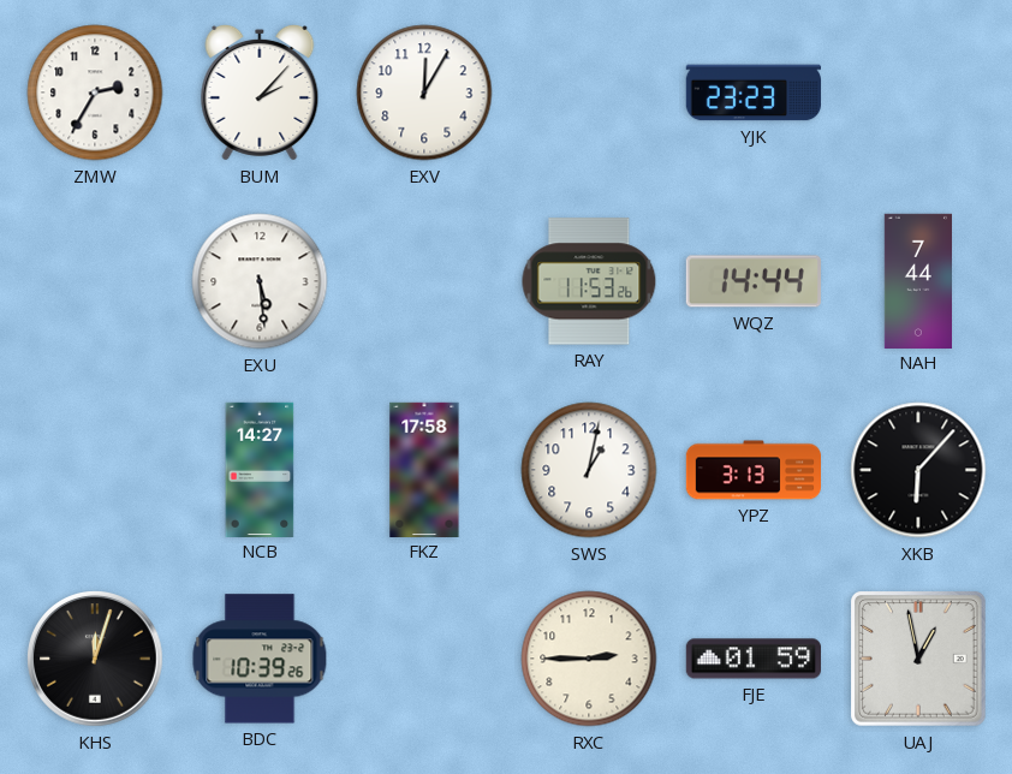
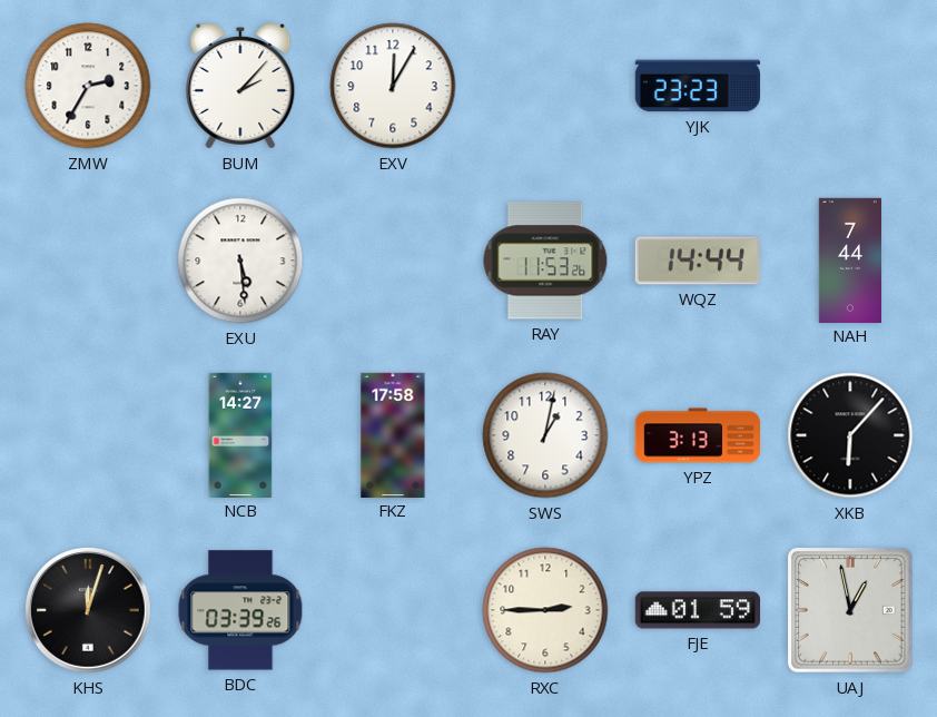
BDC: 10:39 -> 03:39 (240, 610)
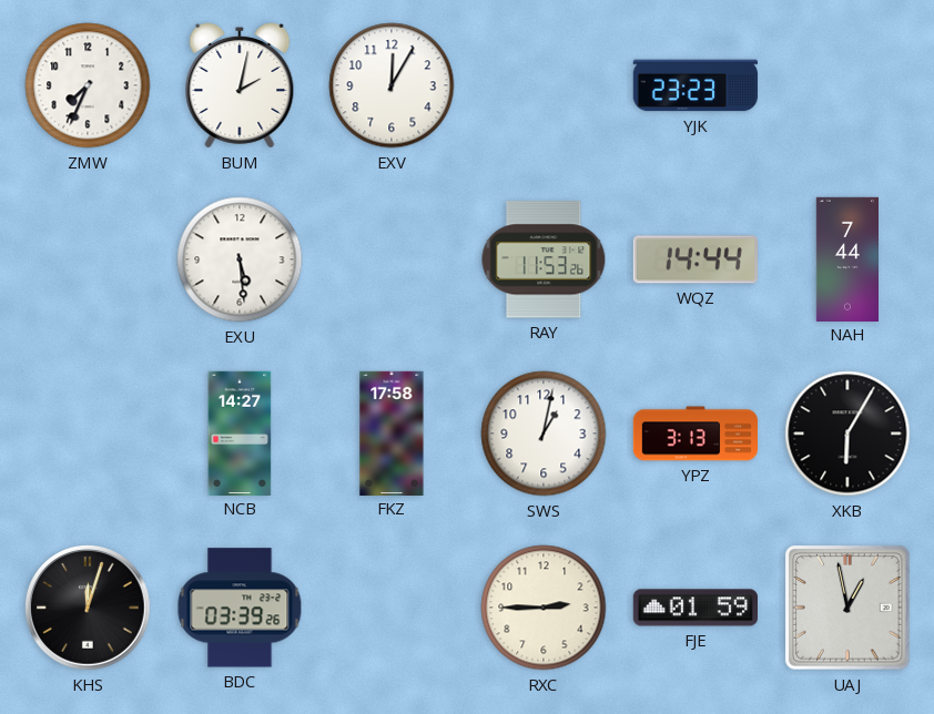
ZMW: 2:35 -> 7:34 (88, 85)
BUM: 2:07 -> 2:02 (240, 85)
XKB: 6:07 -> 6:05 (847, 433)
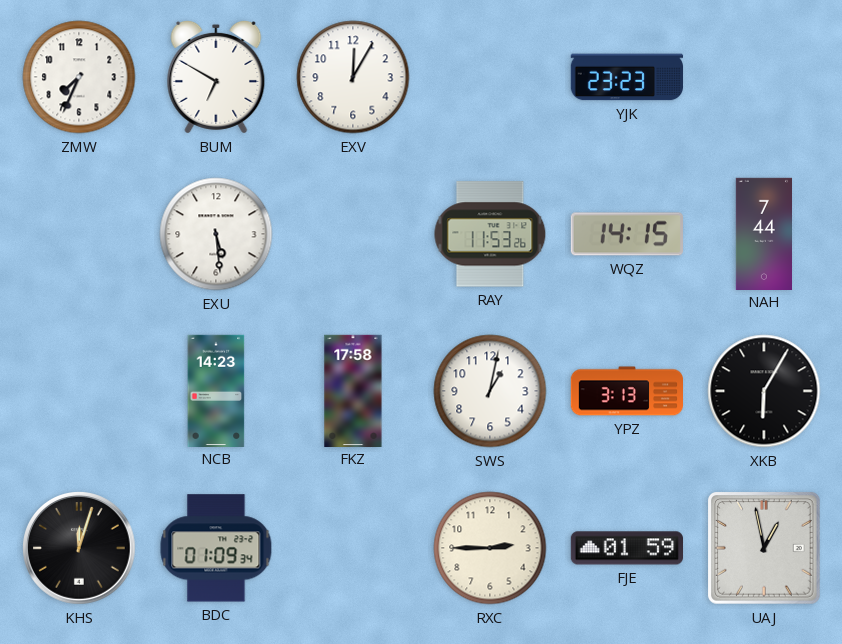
BUM: 2:02 -> 6:50 (216, 77)
WQZ: 14:44 -> 14:15 (627, 234)
NCB: 14:27 -> 14:23 (216, 390)
BDC: 03:39 -> 01:09 (216, 548)
